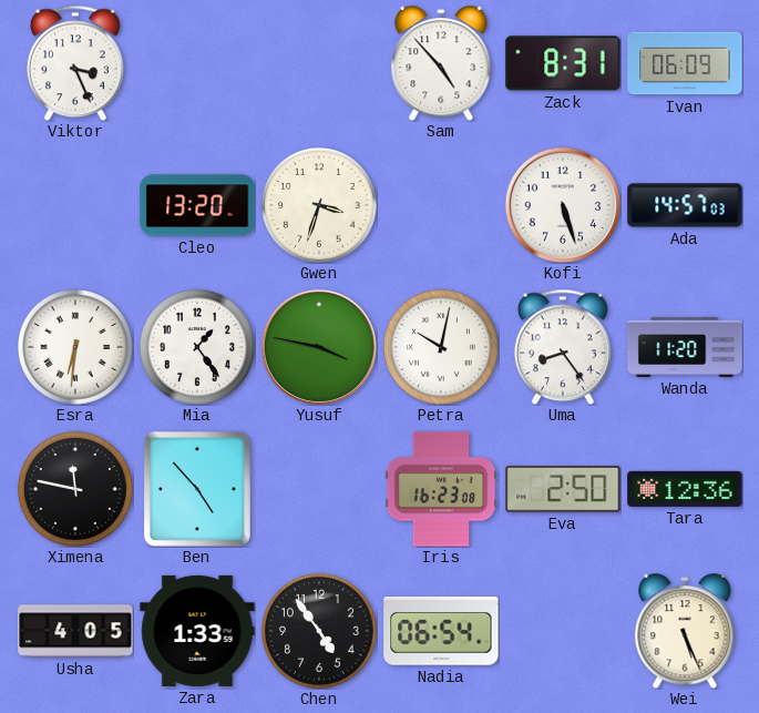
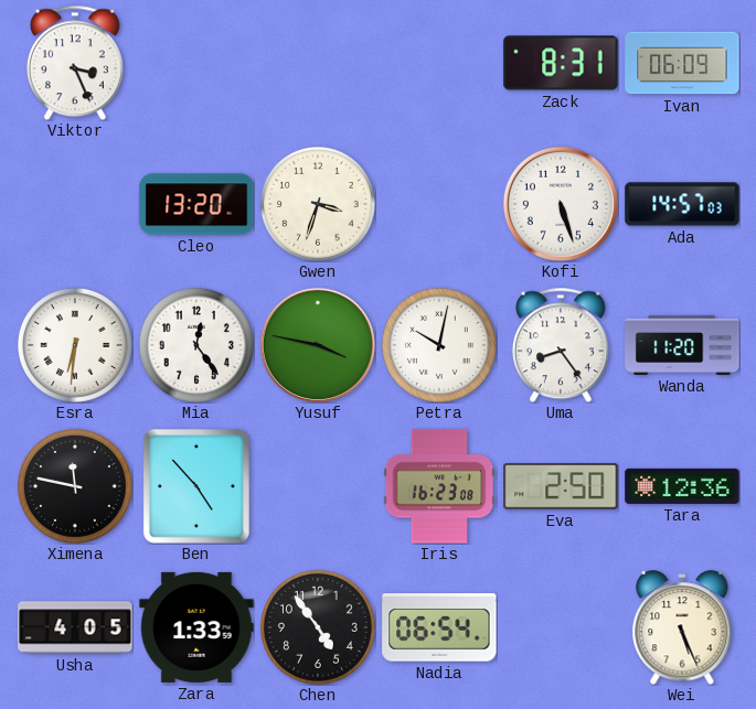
Sam: 4:53 -> none (441, 63)
Mia: 1:24 -> 12:24 (196, 345)
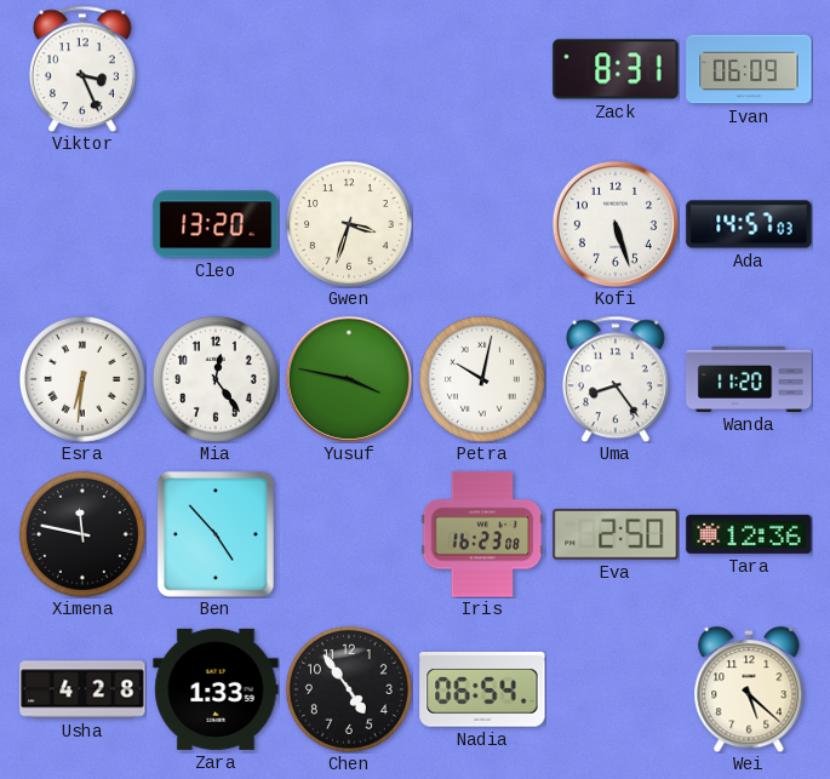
Usha: 4:05 -> 4:28 (82, 689)
Wei: 5:26 -> 5:22 (749, 689)
